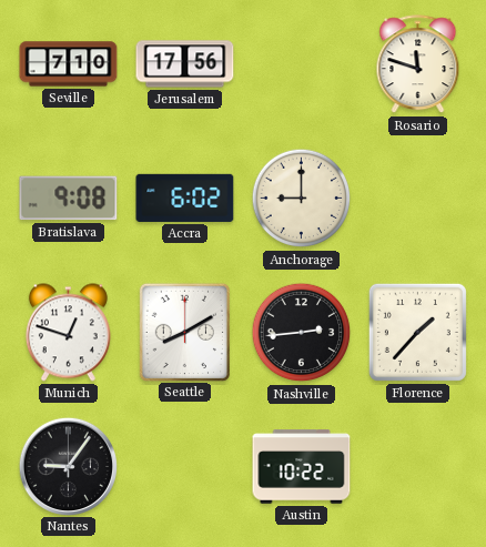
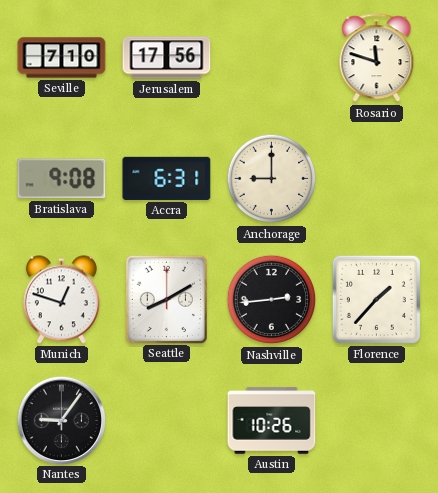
Accra: 6:02 -> 6:31 (167, 178)
Austin: 10:22 -> 10:26 (272, 421)
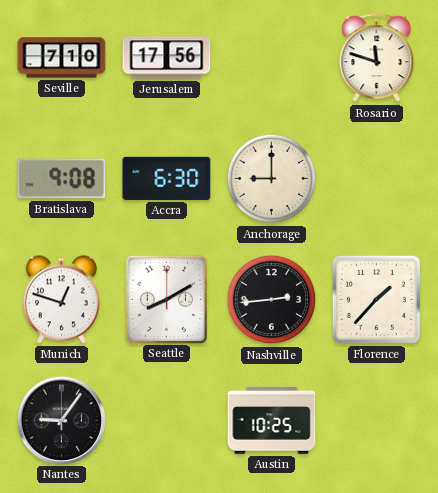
Accra: 6:31 -> 6:30 (167, 178)
Austin: 10:26 -> 10:25 (272, 421)
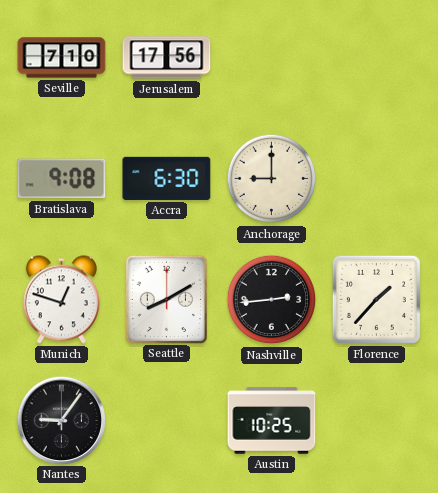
Rosario: 11:48 -> none (377, 58)
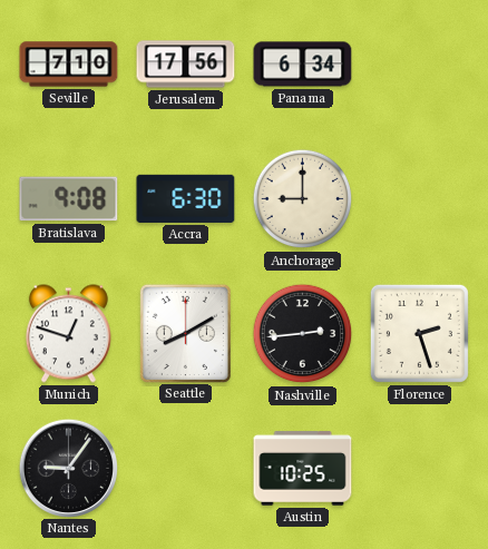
Panama: none -> 6:34 (303, 65)
Florence: 1:37 -> 2:27 (419, 333)
